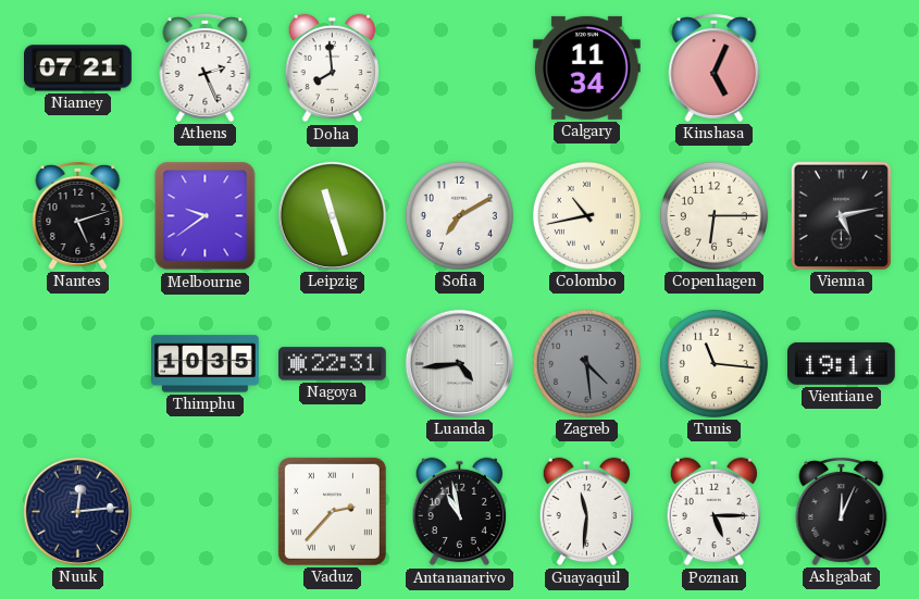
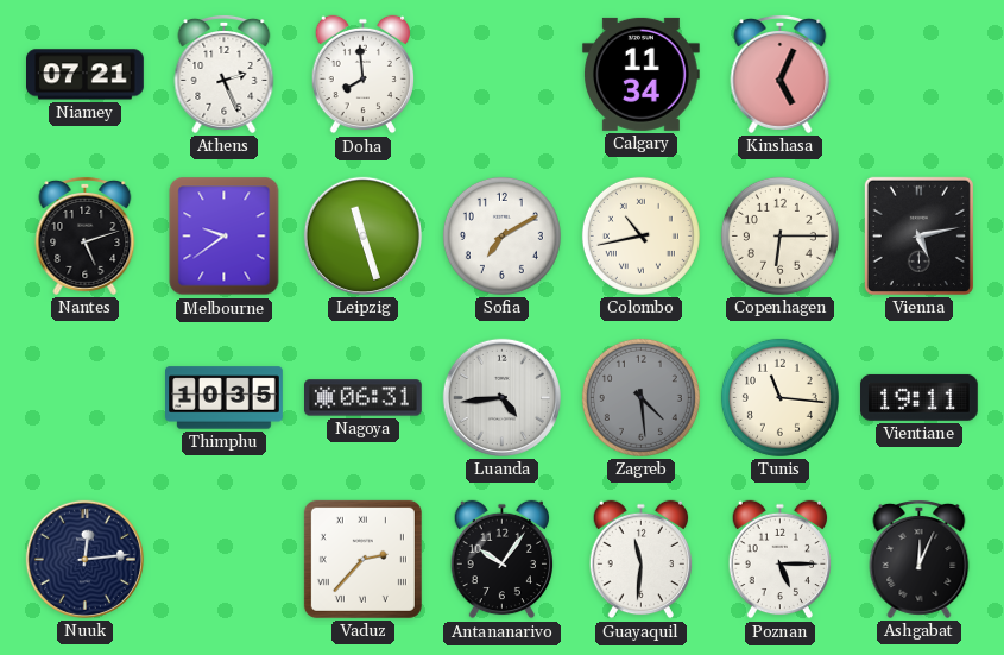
Nagoya: 22:31 -> 06:31 (364, 398)
Antananarivo: 10:58 -> 10:06 (501, 560)
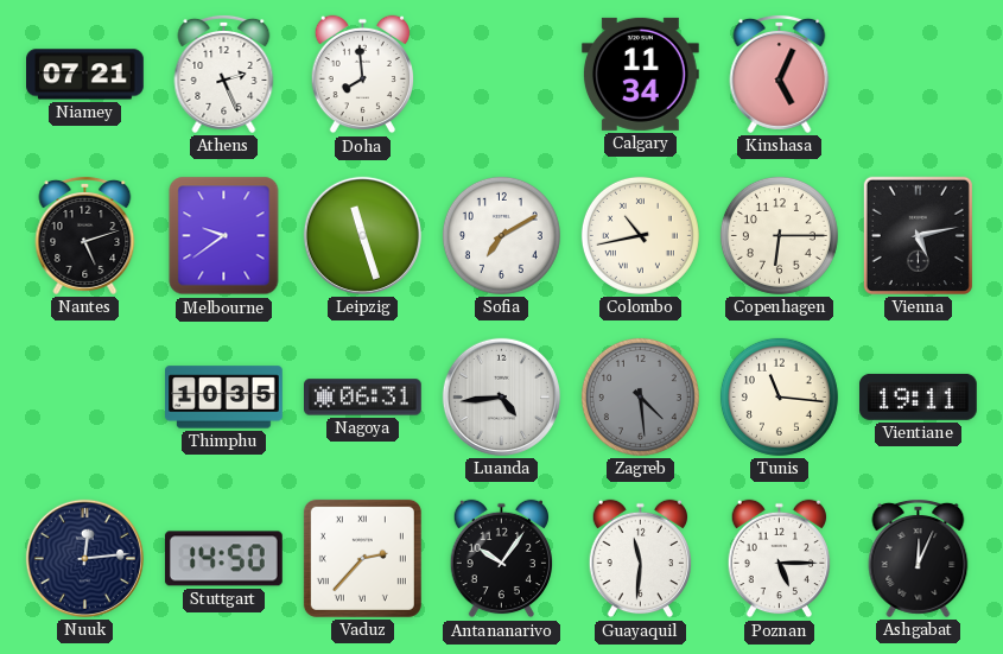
Stuttgart: none -> 14:50 (223, 559)
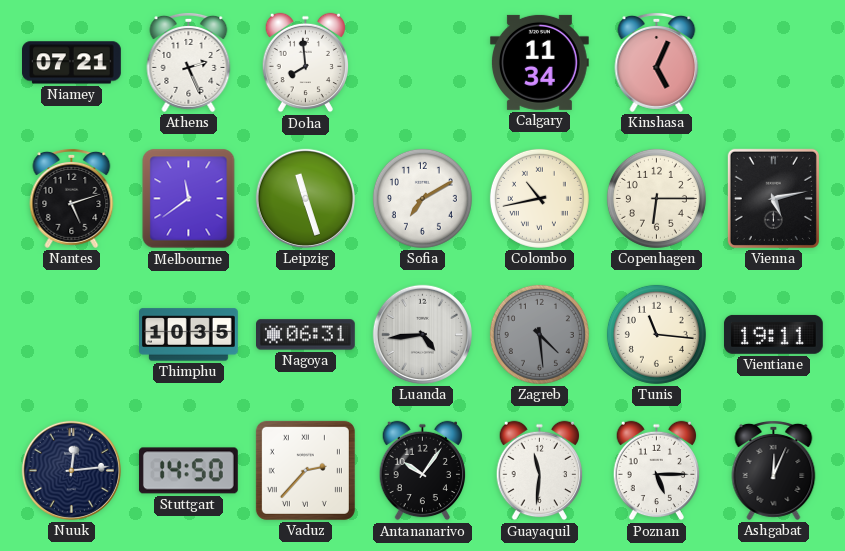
Melbourne: 9:39 -> 11:39 (189, 199)
